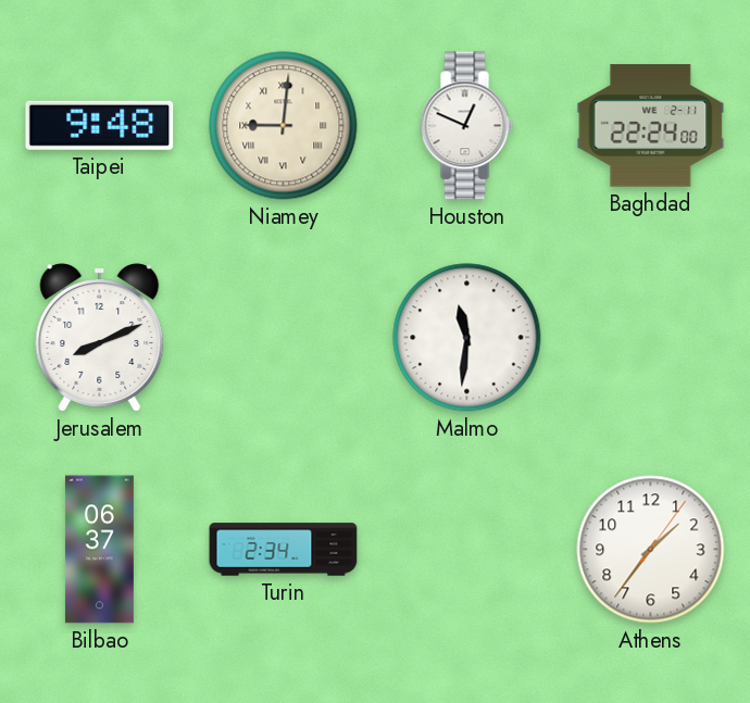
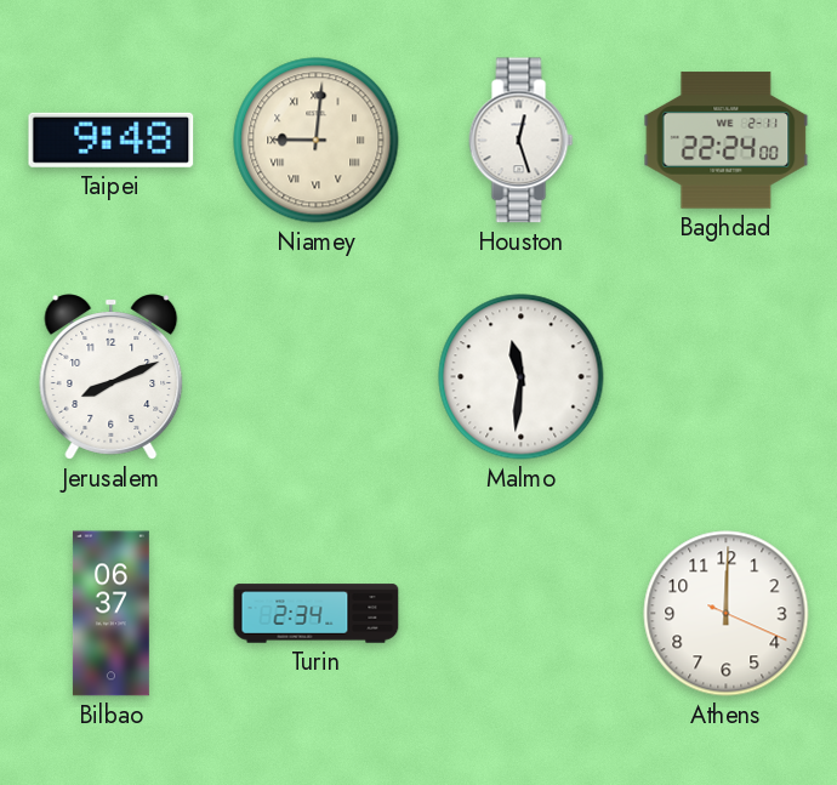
Houston: 12:49 -> 12:27 (522, 141)
Athens: 1:36 -> 12:00 (727, 614)
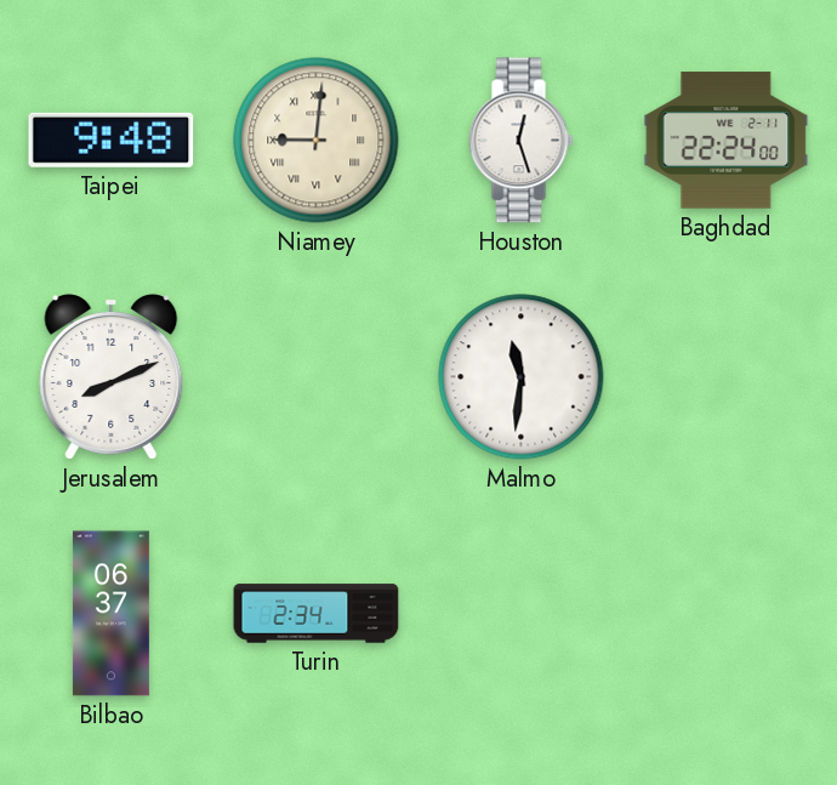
Athens: 12:00 -> none (727, 614)
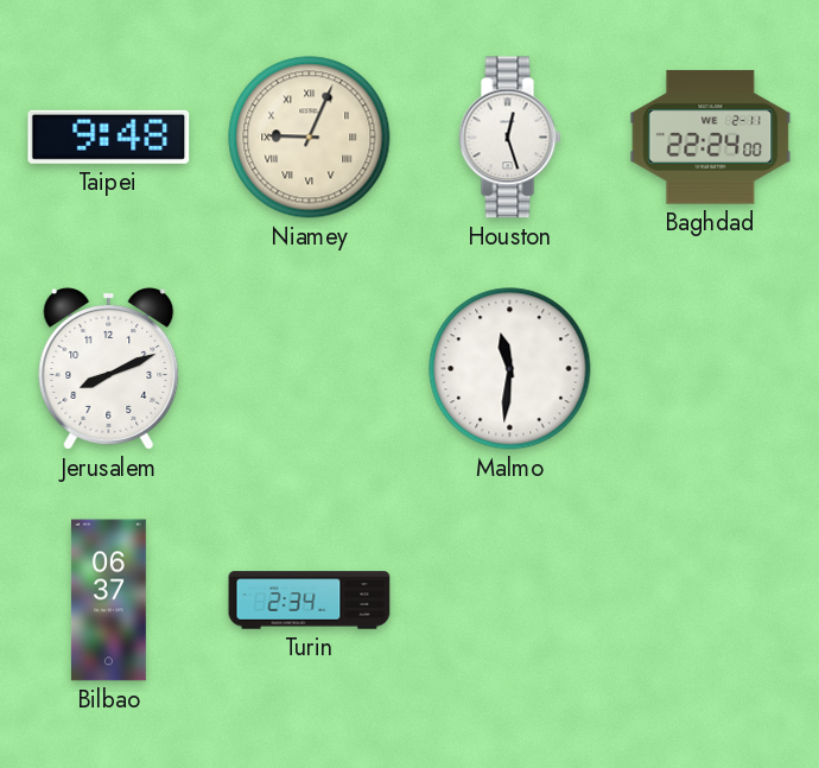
Niamey: 9:01 -> 9:04 (310, 138)
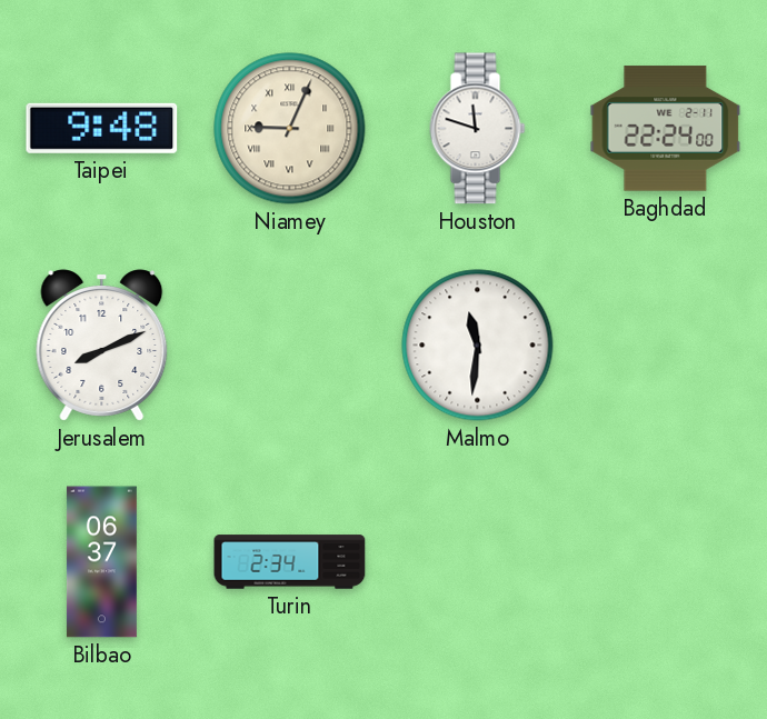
Houston: 12:27 -> 11:48 (478, 129)
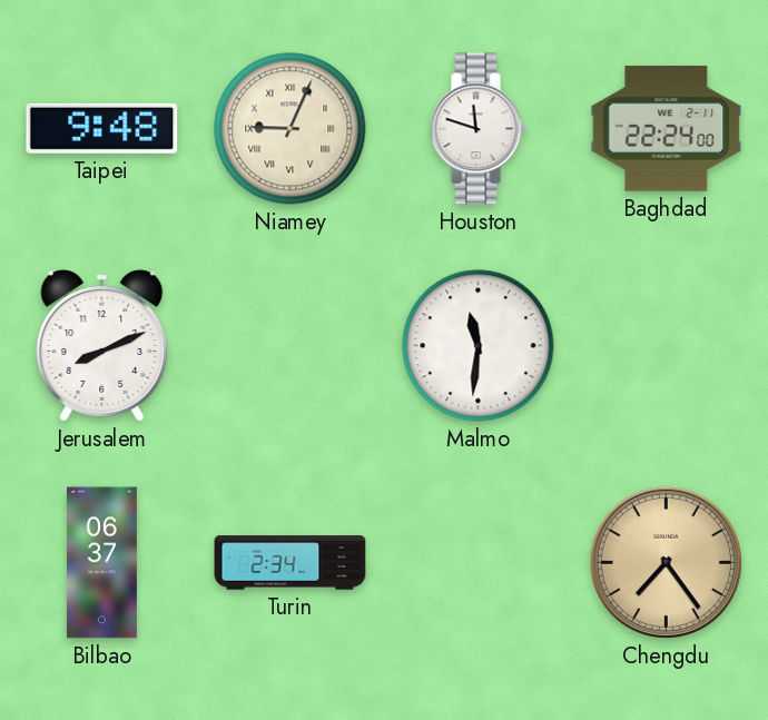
Chengdu: none -> 7:24 (666, 562)
